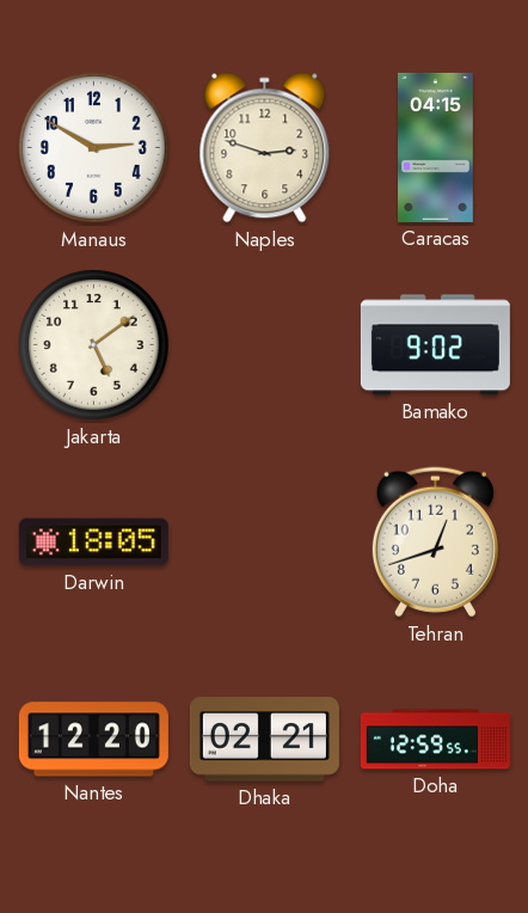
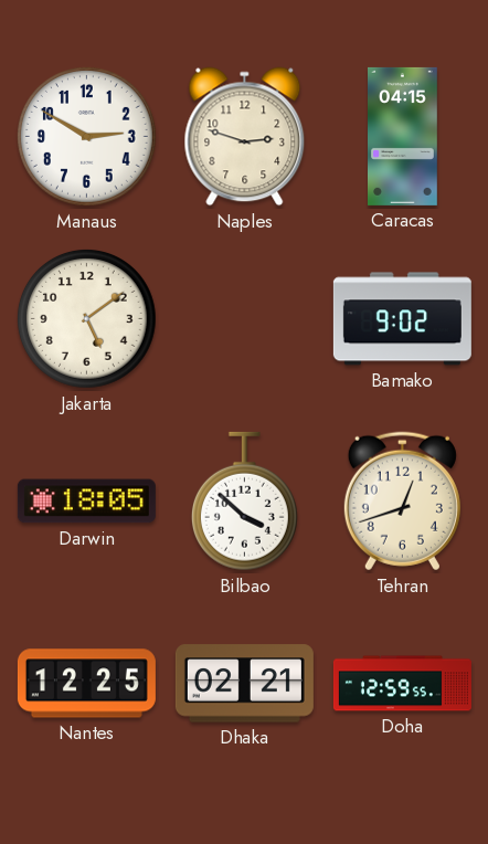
Bilbao: none -> 3:52 (244, 502)
Nantes: 12:20 -> 12:25 (86, 684)
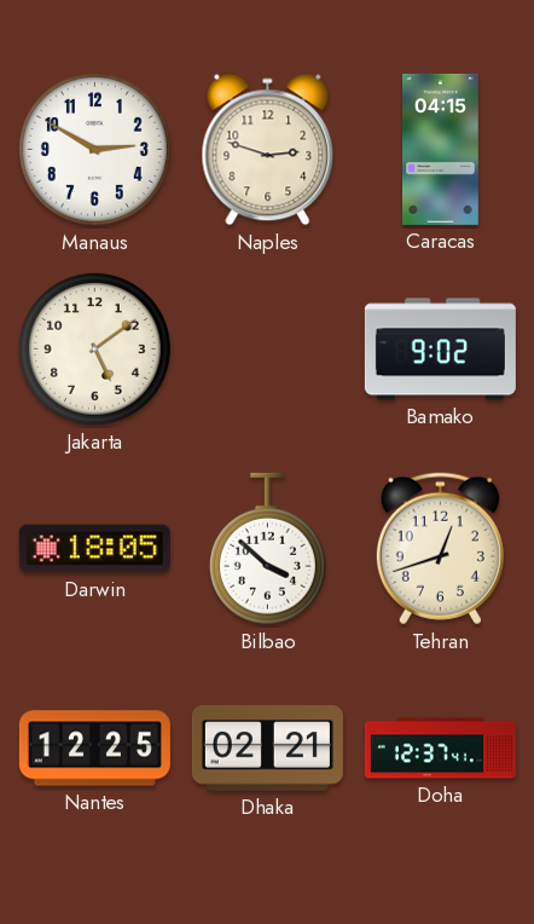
Doha: 12:59 -> 12:37 (440, 749)
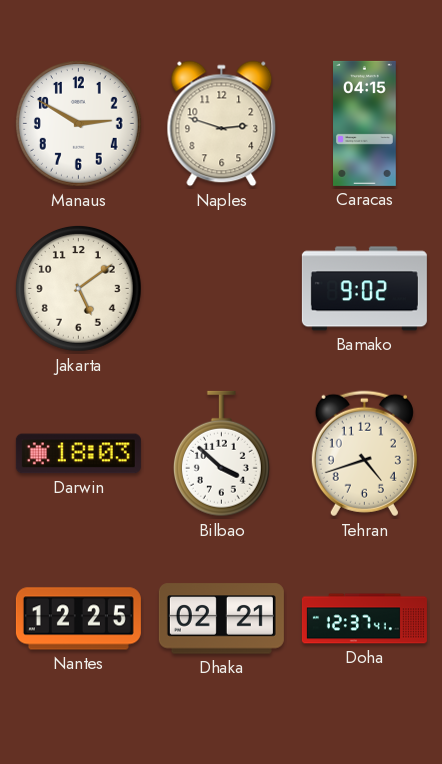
Darwin: 18:05 -> 18:03 (78, 454)
Tehran: 12:42 -> 4:42 (364, 454)
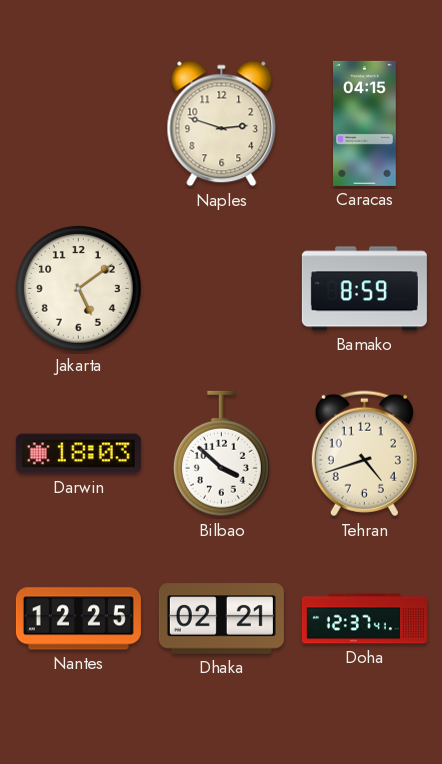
Manaus: 2:50 -> none (79, 124)
Bamako: 9:02 -> 8:59 (364, 289)
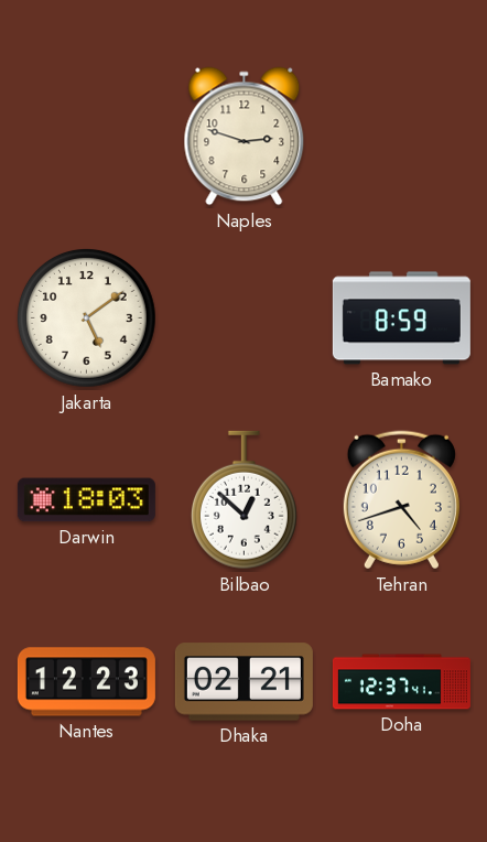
Caracas: 04:15 -> none (365, 123)
Bilbao: 3:52 -> 12:52 (244, 500)
Nantes: 12:25 -> 12:23 (86, 682)
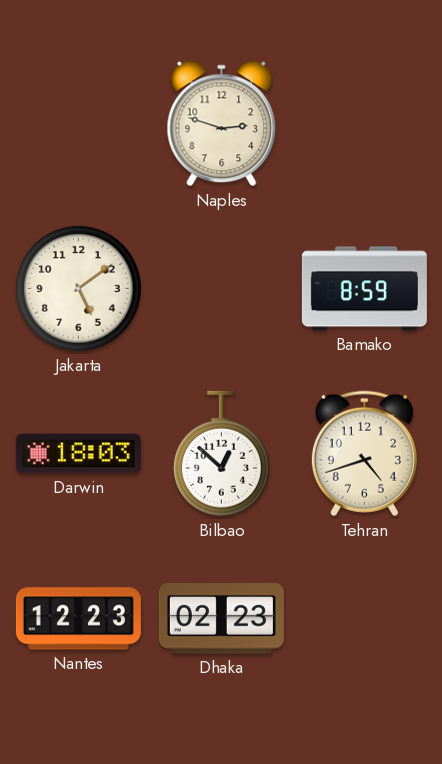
Dhaka: 02:21 -> 02:23 (221, 619)
Doha: 12:37 -> none (401, 682)
